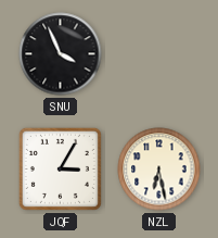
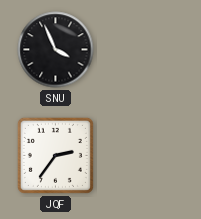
JQF: 3:05 -> 2:36 (55, 155)
NZL: 6:28 -> none (159, 170)
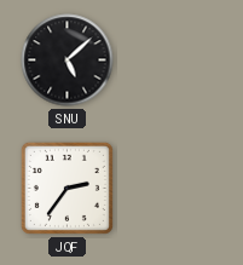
SNU: 3:56 -> 5:08 (68, 61)
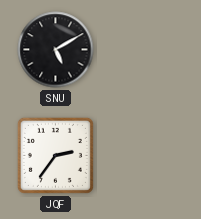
SNU: 5:08 -> 5:10 (56, 50)
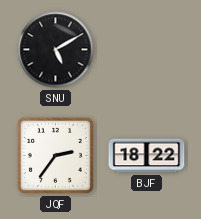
BJF: none -> 18:22 (147, 156)
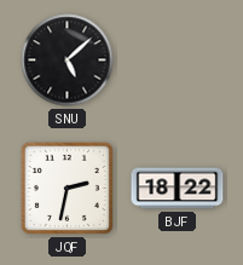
SNU: 5:10 -> 5:08 (68, 61)
JQF: 2:36 -> 2:32 (66, 188)
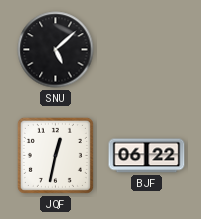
JQF: 2:32 -> 12:32 (55, 155)
BJF: 18:22 -> 06:22 (147, 156)
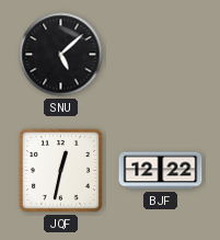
BJF: 06:22 -> 12:22 (161, 171)
